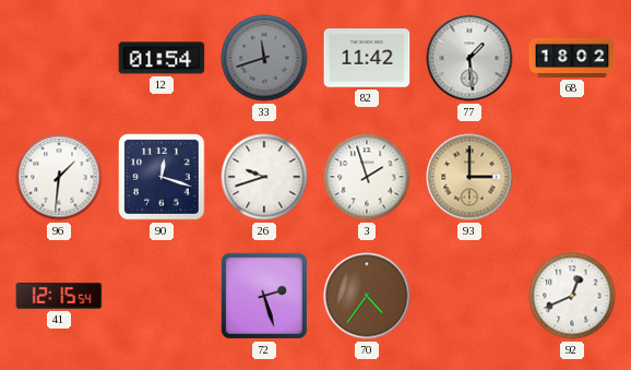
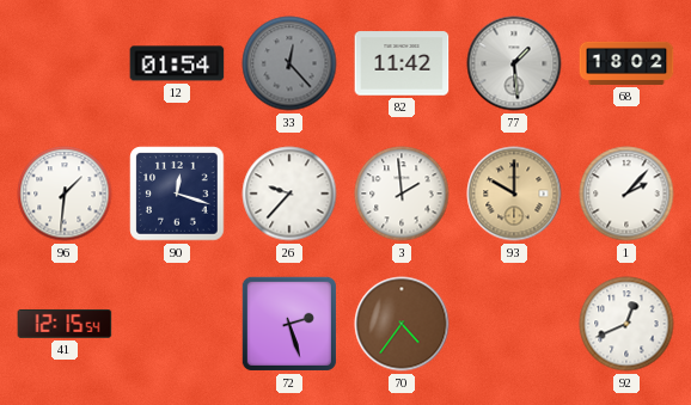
33: 11:42 -> 12:23 (289, 63)
26: 9:42 -> 9:37 (289, 194)
3: 1:57 -> 1:59 (402, 194)
93: 3:00 -> 10:00 (514, 194)
1: none -> 2:07 (626, 194)
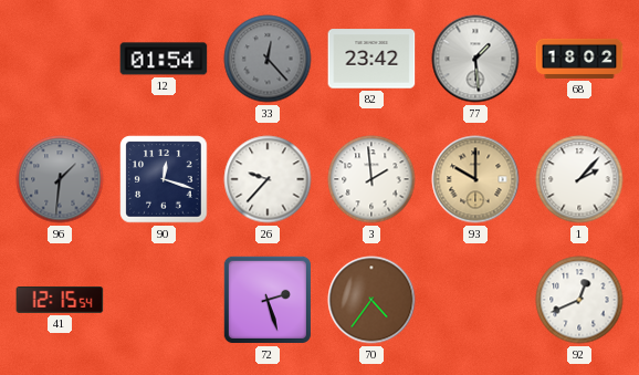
82: 11:42 -> 23:42 (371, 59)
96 dial: white -> grey (60, 179)
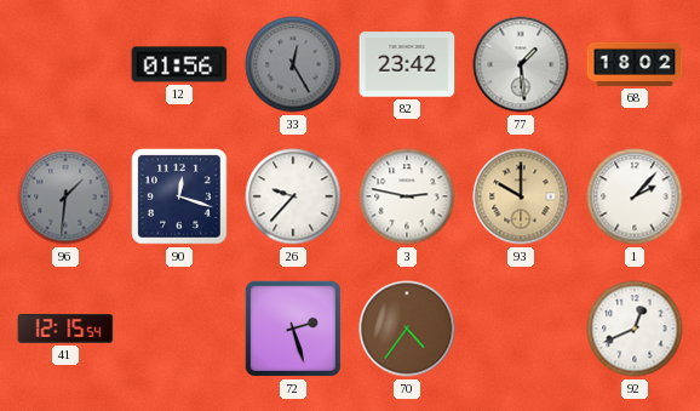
12: 01:54 -> 01:56 (179, 64)
33: 12:23 -> 12:25 (293, 64)
3: 1:59 -> 2:47 (407, 196)
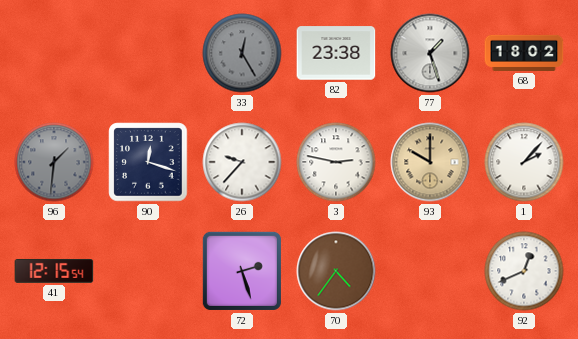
12: 01:56 -> none (179, 64)
82: 23:42 -> 23:38 (336, 53)
77: 1:29 -> 1:27 (430, 53)
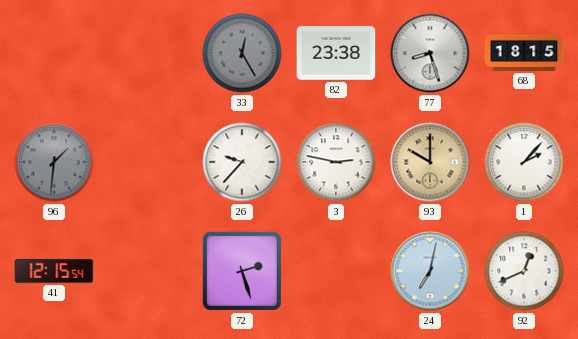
77: 1:27 -> 8:27 (430, 53)
68: 18:02 -> 18:15 (524, 53)
90: 12:18 -> none (148, 162)
70: 4:36 -> none (336, 271)
24: none -> 7:02 (430, 271)
